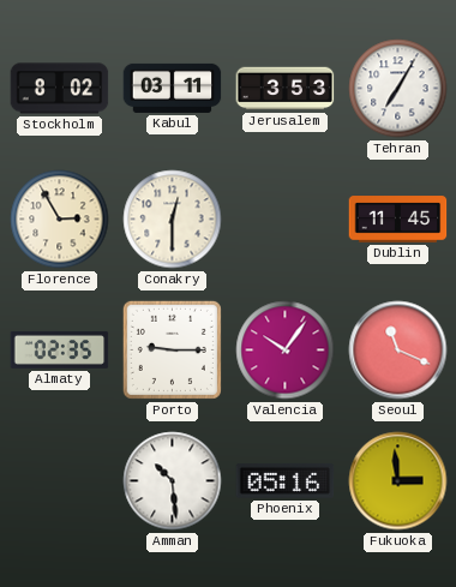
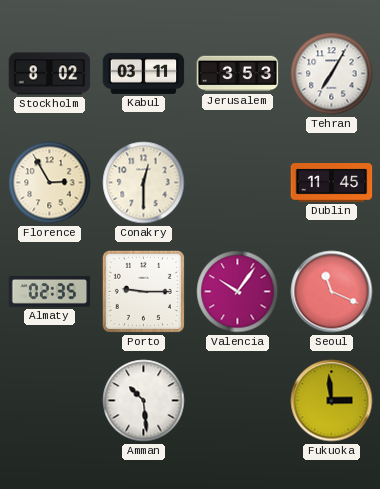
Phoenix: 05:16 -> none (286, 480)
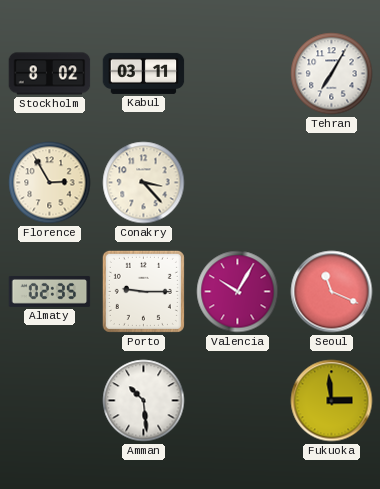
Jerusalem: 3:53 -> none (238, 74)
Conakry: 12:30 -> 3:23 (144, 183)
Dublin: 11:45 -> none (332, 183)
Valencia: 10:06 -> 10:05 (238, 292)
